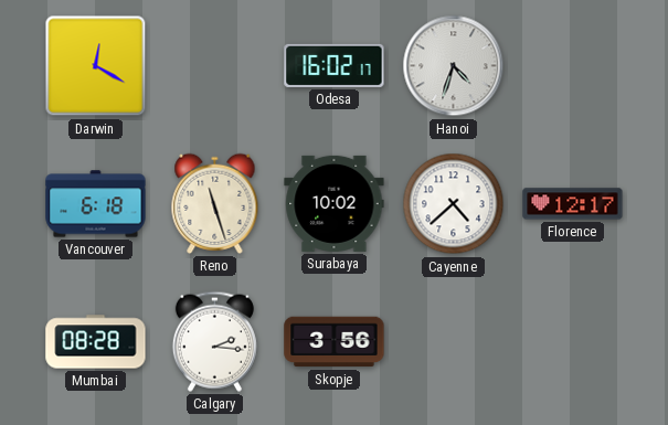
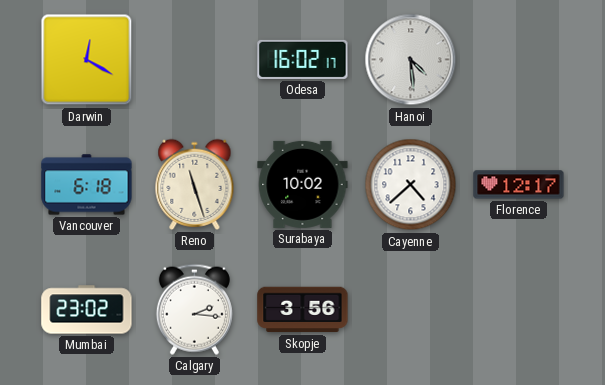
Hanoi: 4:33 -> 4:29 (411, 60)
Mumbai: 08:28 -> 23:02 (87, 310)
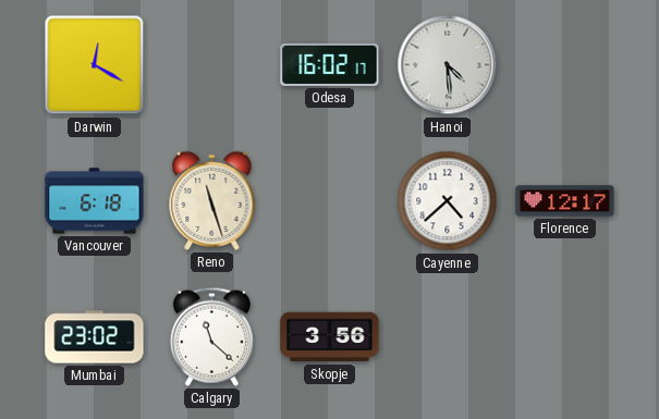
Surabaya: 10:02 -> none (303, 184)
Calgary: 2:16 -> 11:22 (211, 336)
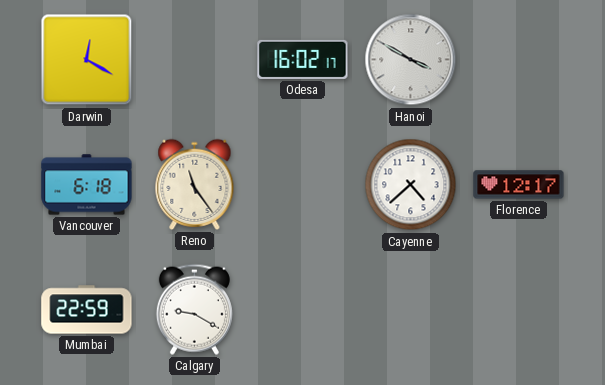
Hanoi: 4:29 -> 3:50 (411, 60)
Reno: 11:27 -> 11:24 (195, 184)
Mumbai: 23:02 -> 22:59 (87, 310)
Calgary: 11:22 -> 9:20 (194, 309)
Skopje: 3:56 -> none (330, 337)
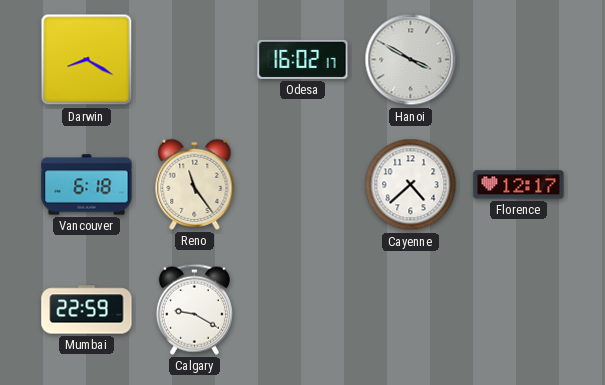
Darwin: 12:20 -> 8:20 (87, 60)
